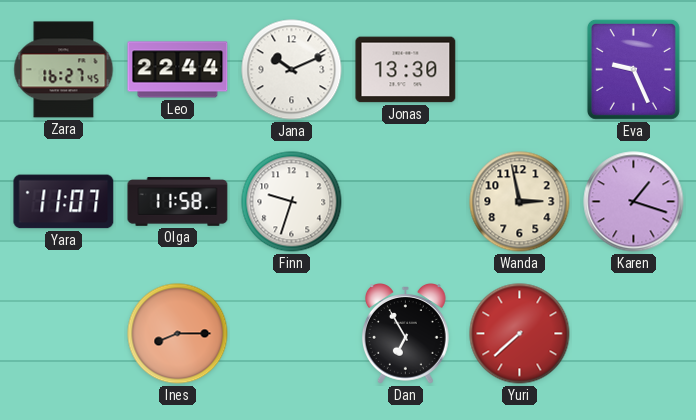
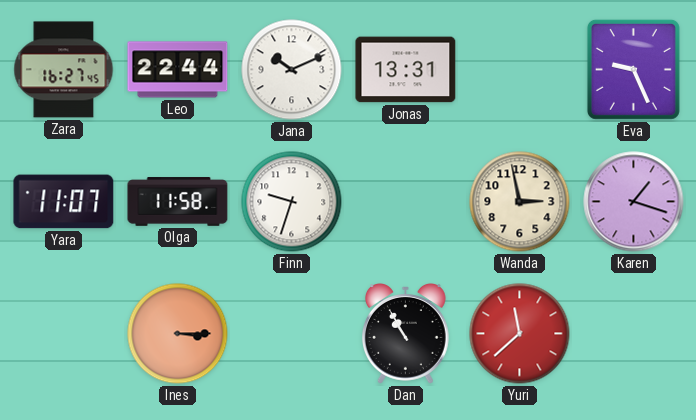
Jonas: 13:30 -> 13:31 (406, 70)
Ines: 8:15 -> 3:15 (178, 334)
Dan: 6:55 -> 10:55 (405, 334)
Yuri: 7:38 -> 11:38 (520, 334)
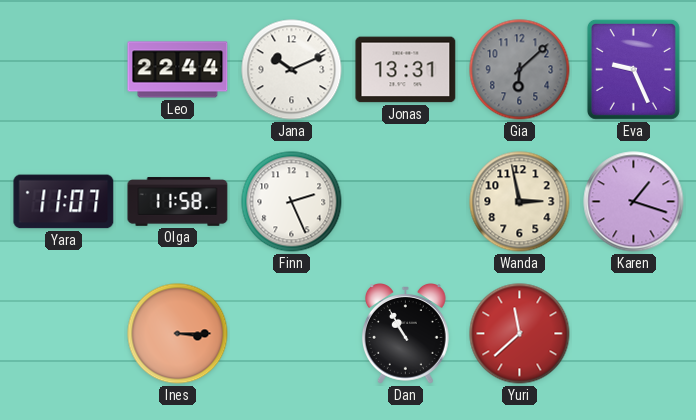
Zara: 16:27 -> none (64, 70)
Gia: none -> 6:08 (520, 70)
Finn: 9:33 -> 2:26 (292, 202)
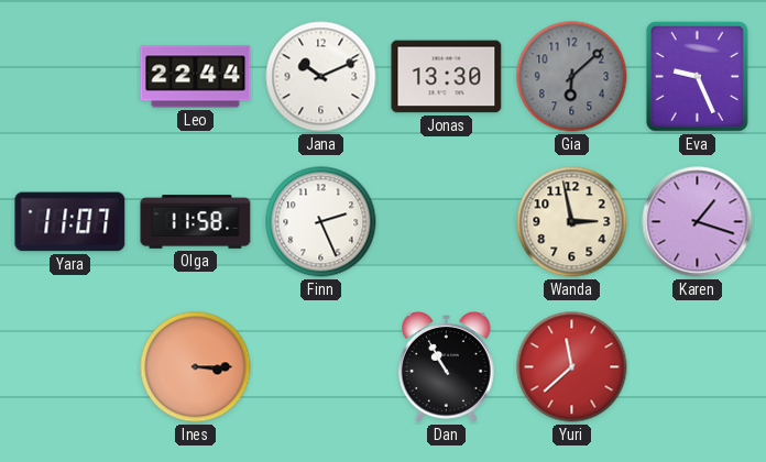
Jonas: 13:31 -> 13:30 (447, 77)
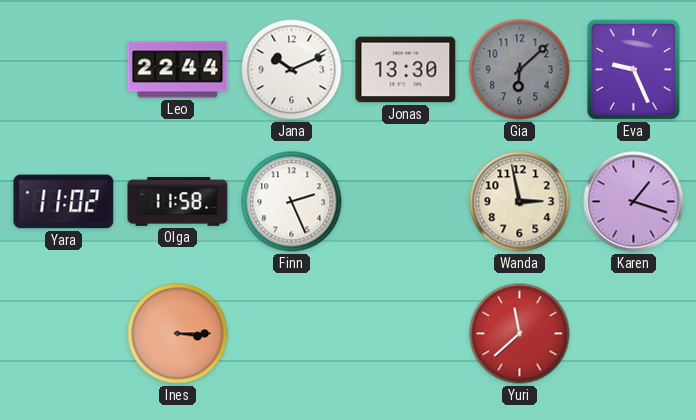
Yara: 11:07 -> 11:02 (64, 202)
Dan: 10:55 -> none (446, 367)
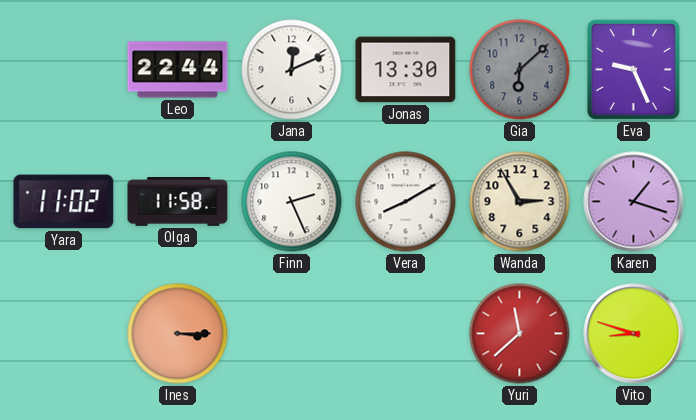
Jana: 10:11 -> 12:11 (292, 70)
Vera: none -> 8:10 (406, 202)
Wanda: 2:58 -> 2:55 (520, 202)
Vito: none -> 8:48 (634, 334)
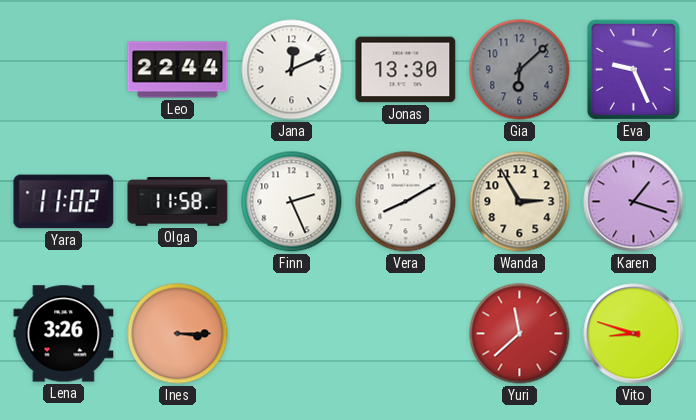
Lena: none -> 3:26 (64, 334)
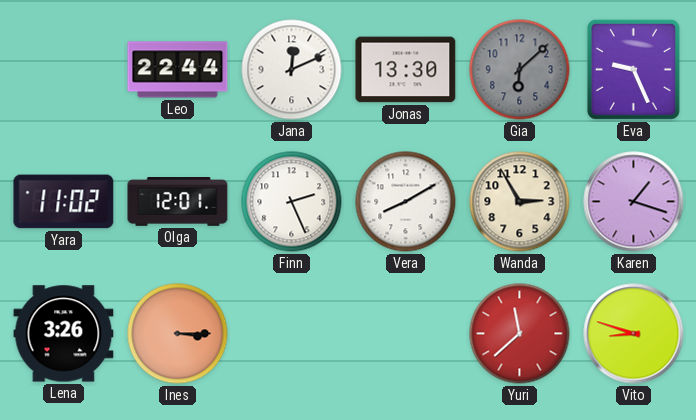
Olga: 11:58 -> 12:01 (178, 202)
